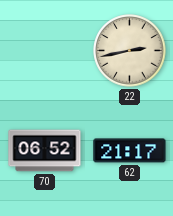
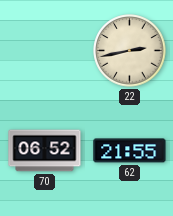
62: 21:17 -> 21:55 (130, 151)
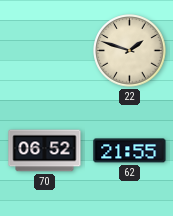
22: 2:43 -> 1:48 (130, 51)
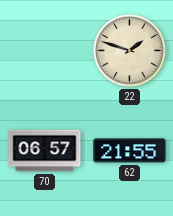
70: 06:52 -> 06:57 (45, 151)
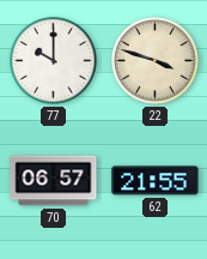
77: none -> 10:00 (54, 61)
22: 1:48 -> 3:48 (156, 61)
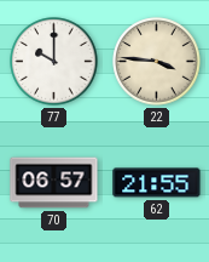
22: 3:48 -> 3:46 (157, 62)
